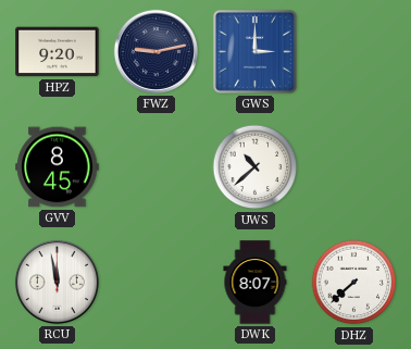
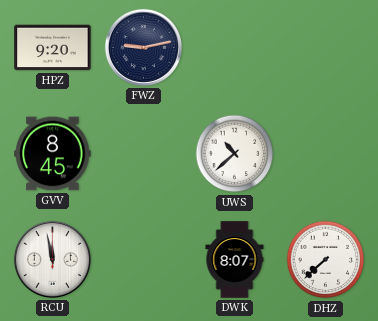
GWS: 3:00 -> none (254, 51)
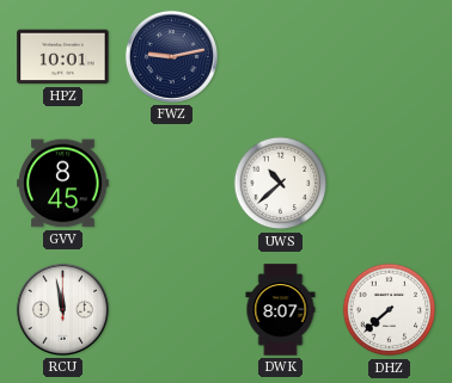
HPZ: 9:20 -> 10:01 (63, 57)
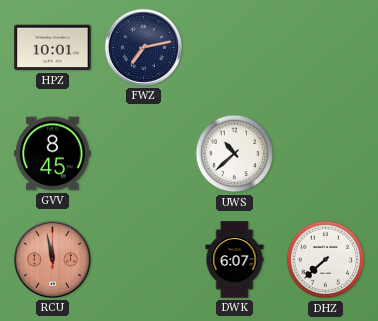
FWZ: 9:13 -> 7:13 (143, 47)
RCU dial: white -> salmon (52, 259)
DWK: 8:07 -> 6:07 (235, 260)
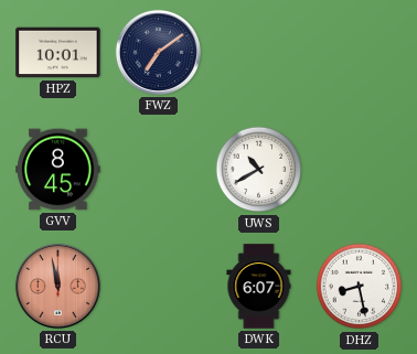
FWZ: 7:13 -> 7:09 (158, 52)
UWS: 10:38 -> 10:40 (259, 170)
DHZ: 7:38 -> 8:28 (360, 287)
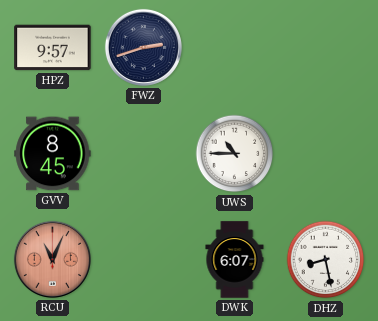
HPZ: 10:01 -> 9:57 (53, 48)
FWZ: 7:09 -> 2:42 (143, 47)
UWS: 10:40 -> 10:45 (235, 154)
RCU: 11:58 -> 11:04 (52, 259)
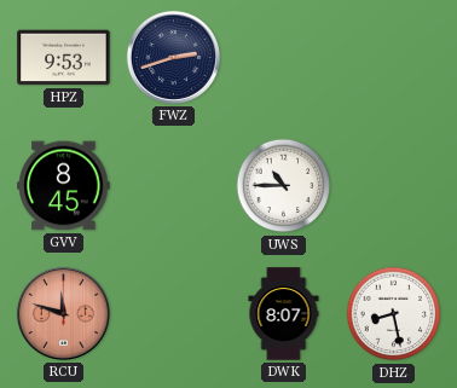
HPZ: 9:57 -> 9:53 (64, 58)
RCU: 11:04 -> 11:48 (63, 313)
DWK: 6:07 -> 8:07 (284, 314)
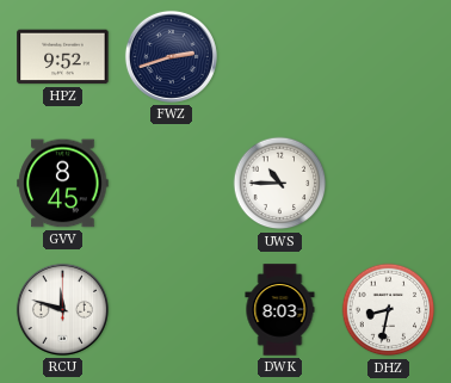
HPZ: 9:53 -> 9:52 (63, 57)
RCU dial: salmon -> white (62, 309)
DWK: 8:07 -> 8:03 (280, 310)
DHZ: 8:28 -> 8:32 (389, 310)
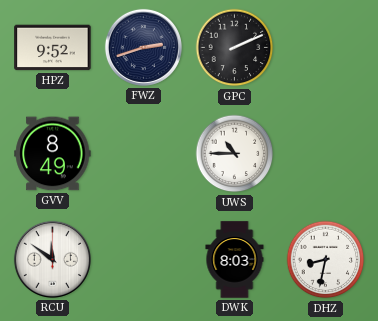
GPC: none -> 2:11 (235, 48)
GVV: 8:45 -> 8:49 (53, 154)
RCU: 11:48 -> 11:51 (52, 259)
